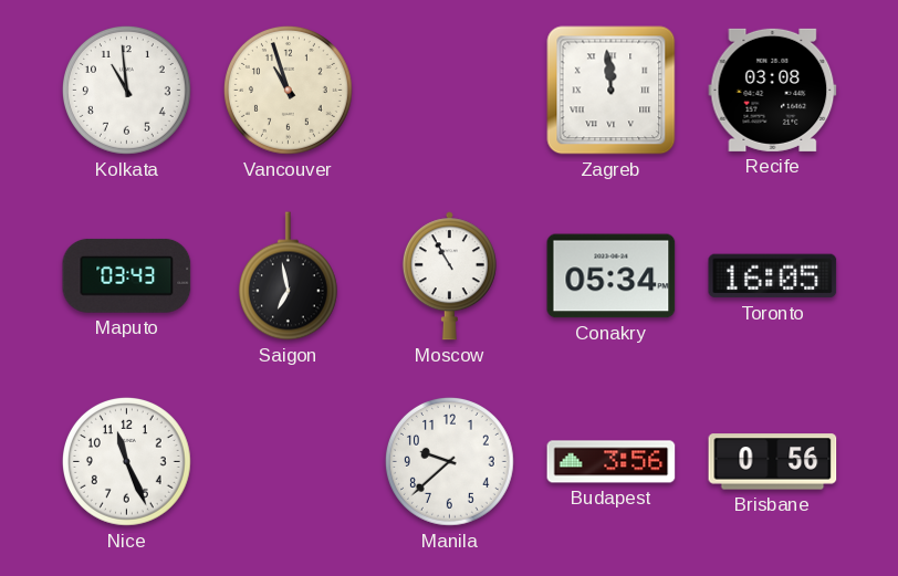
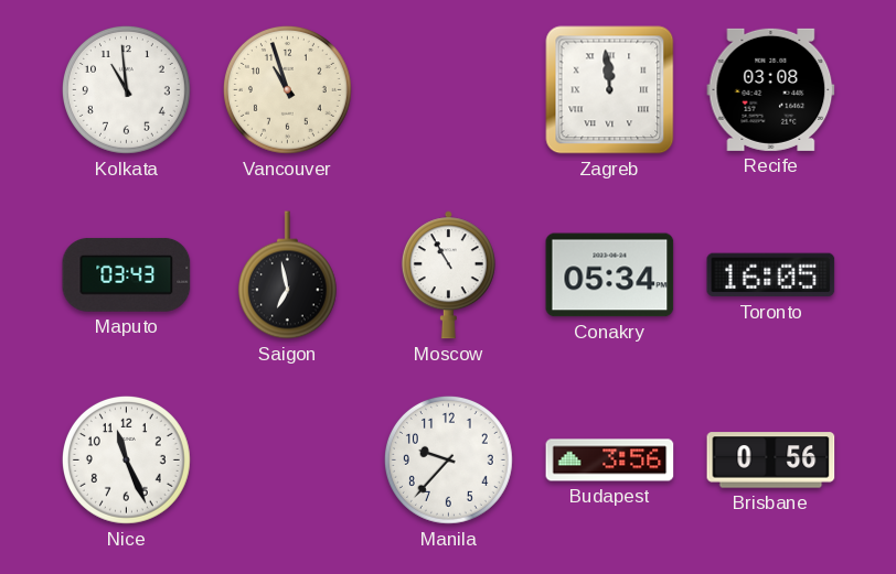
Manila: 9:38 -> 9:37 (449, 461)
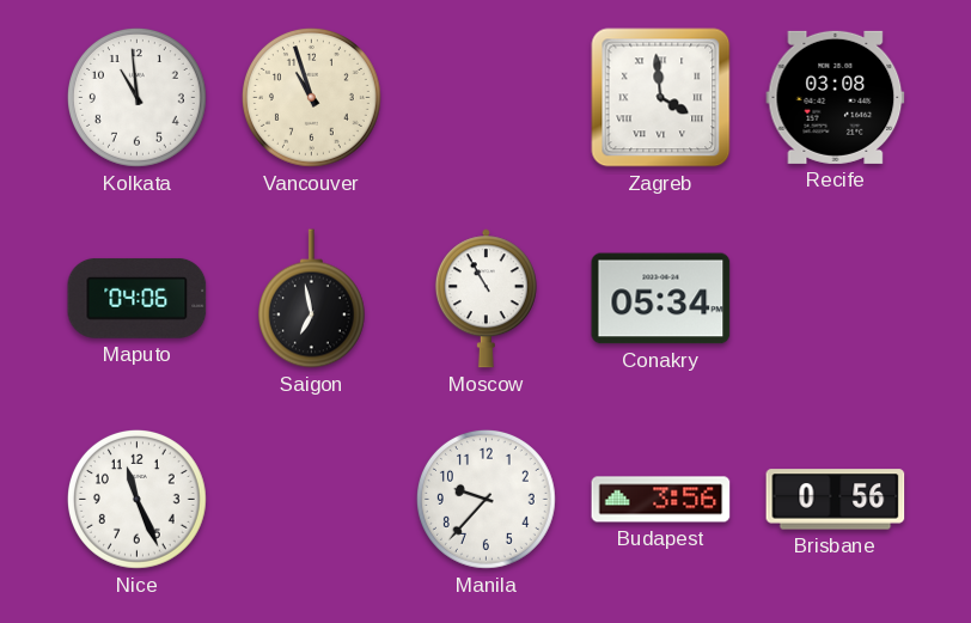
Zagreb: 11:59 -> 3:59 (661, 98)
Maputo: 03:43 -> 04:06 (138, 299)
Toronto: 16:05 -> none (771, 275)
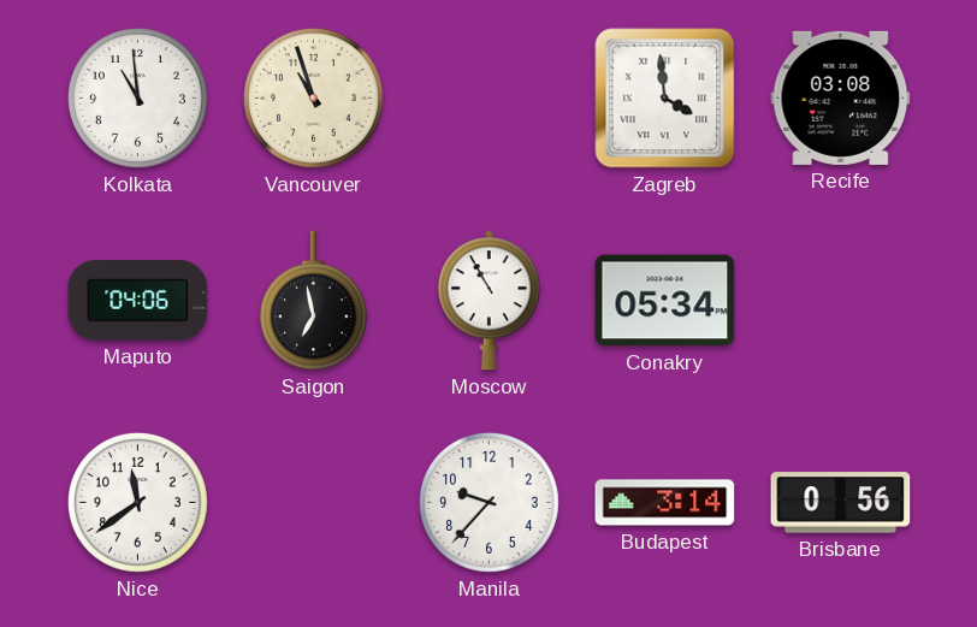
Nice: 11:26 -> 11:39 (138, 503)
Budapest: 3:56 -> 3:14 (665, 503)
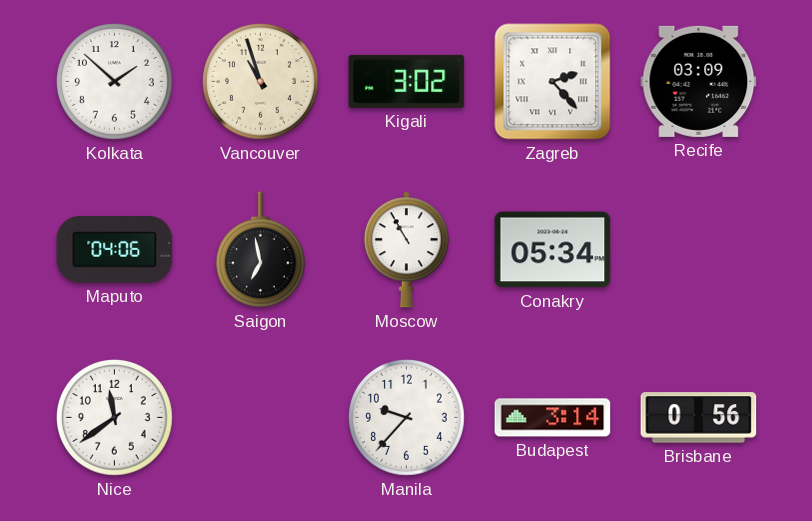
Kolkata: 10:59 -> 1:52 (115, 82)
Kigali: none -> 3:02 (407, 81)
Zagreb: 3:59 -> 2:23 (553, 82)
Recife: 03:08 -> 03:09 (699, 81)
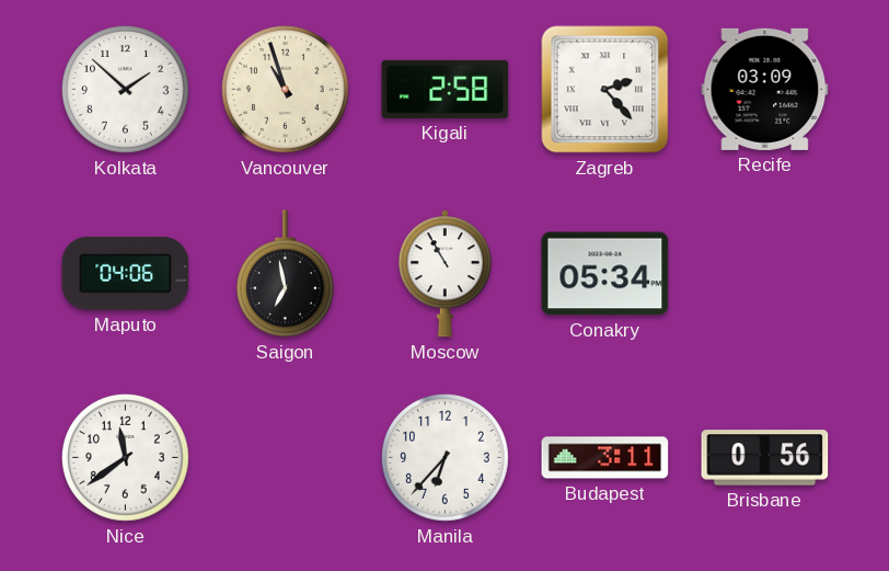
Kigali: 3:02 -> 2:58 (446, 89)
Manila: 9:37 -> 6:37 (446, 458)
Budapest: 3:14 -> 3:11 (605, 458)
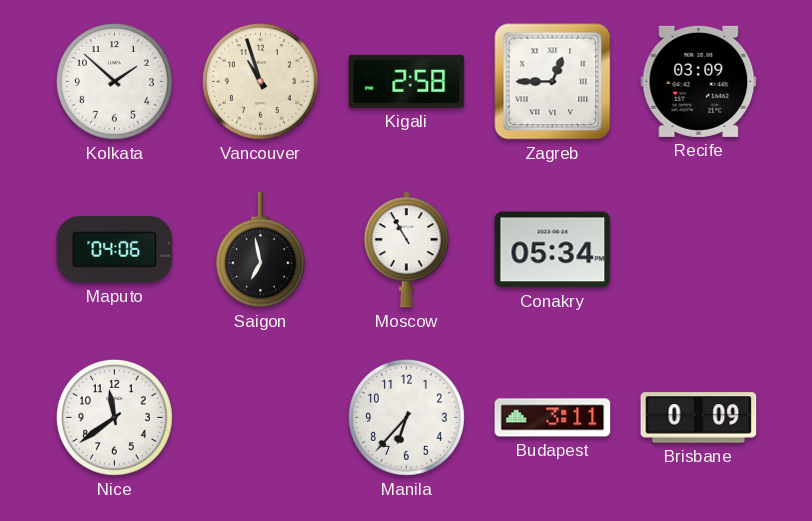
Zagreb: 2:23 -> 12:45 (553, 82)
Brisbane: 0:56 -> 0:09 (699, 418)
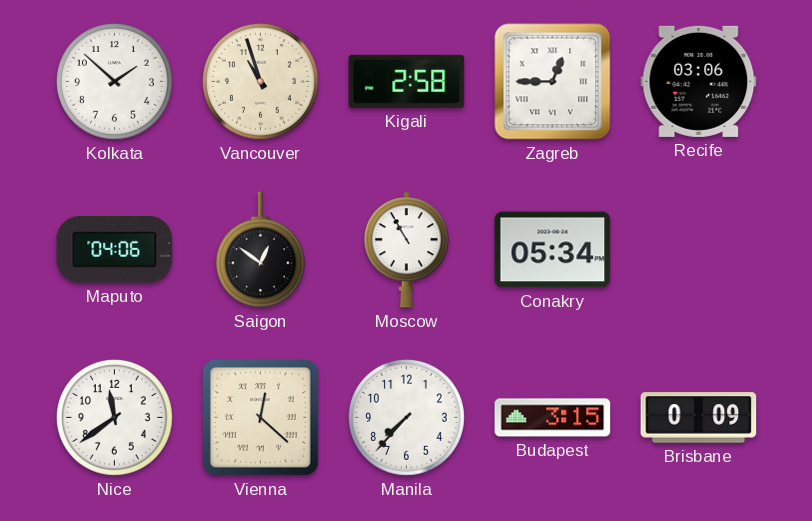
Recife: 03:09 -> 03:06 (699, 81)
Saigon: 6:58 -> 12:51 (260, 250)
Vienna: none -> 12:22 (261, 418)
Manila: 6:37 -> 7:37 (407, 418)
Budapest: 3:11 -> 3:15 (553, 418)
